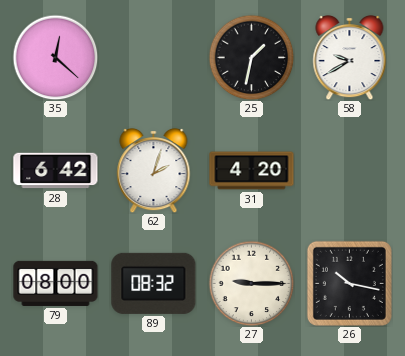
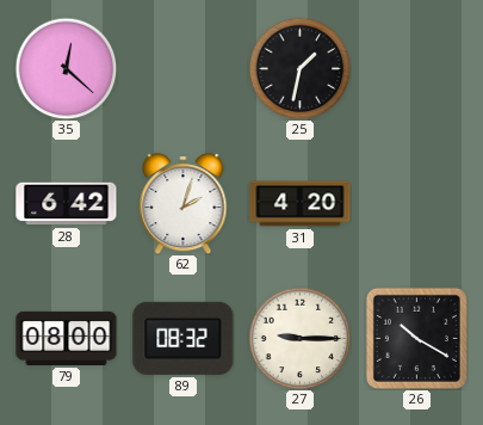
58: 9:40 -> none (350, 57)
26: 10:17 -> 10:20 (416, 338)
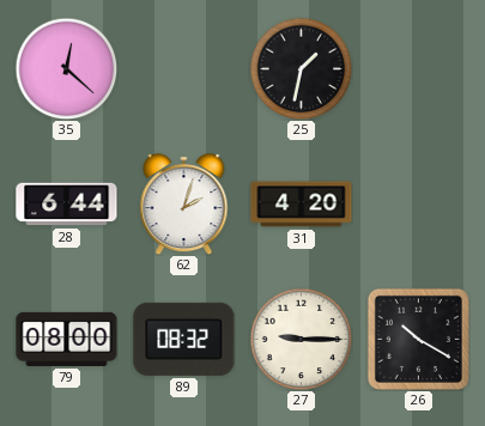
28: 6:42 -> 6:44 (67, 205)
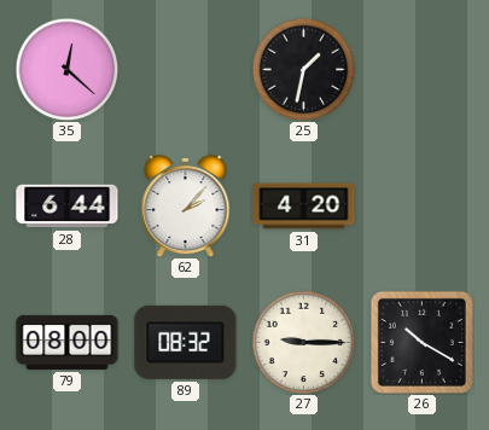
62: 2:03 -> 2:07 (186, 205)
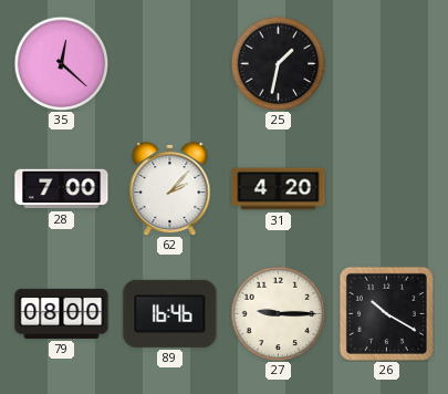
28: 6:44 -> 7:00 (62, 189)
89: 08:32 -> 16:46 (170, 313)
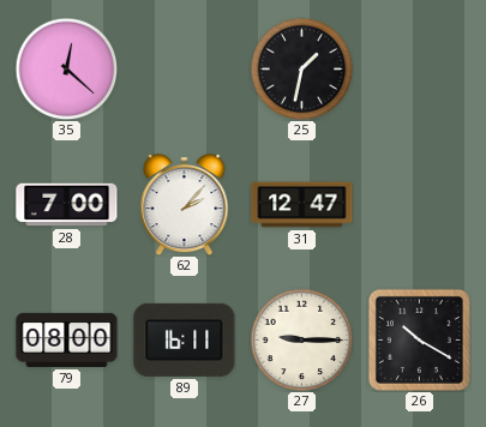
31: 4:20 -> 12:47 (302, 205)
89: 16:46 -> 16:11 (185, 339)
